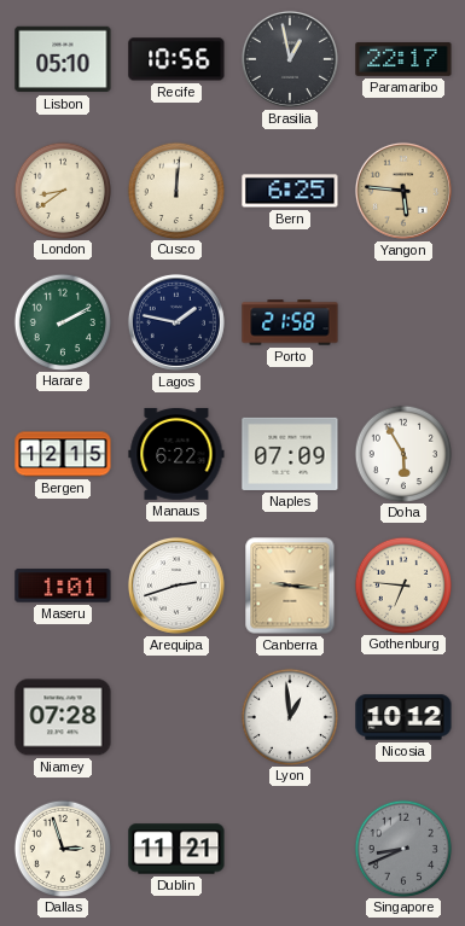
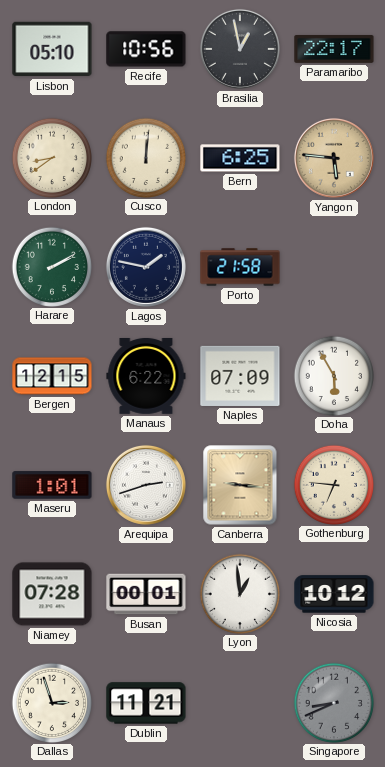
Busan: none -> 00:01 (146, 594)
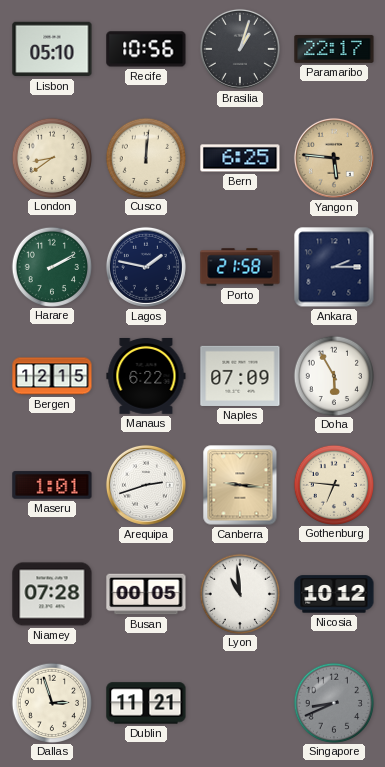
Brasilia: 12:58 -> 1:03 (240, 49)
Ankara: none -> 2:15 (334, 267)
Busan: 00:01 -> 00:05 (146, 594)
Lyon: 12:59 -> 10:59 (239, 593)
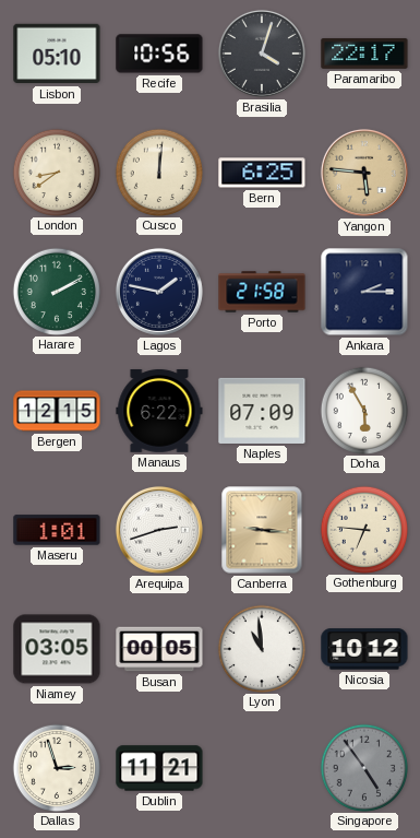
Brasilia: 1:03 -> 4:03 (262, 54)
Niamey: 07:28 -> 03:05 (57, 649)
Singapore: 8:41 -> 4:54 (363, 767)
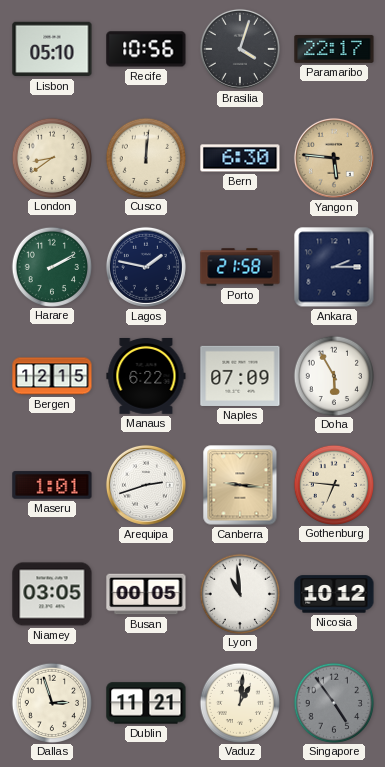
Bern: 6:25 -> 6:30 (240, 158)
Vaduz: none -> 1:01 (239, 702)
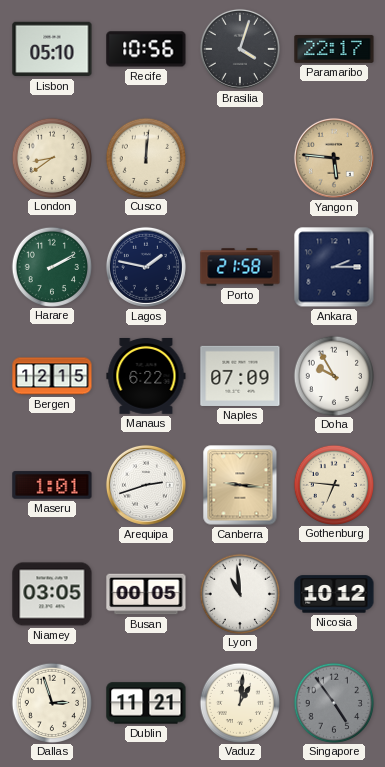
Bern: 6:30 -> none (240, 158)
Doha: 5:55 -> 9:55 (333, 375)
